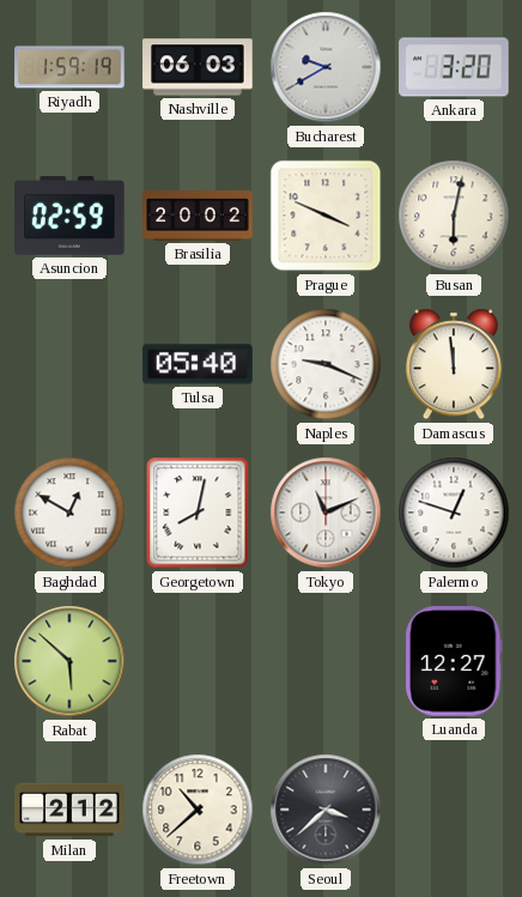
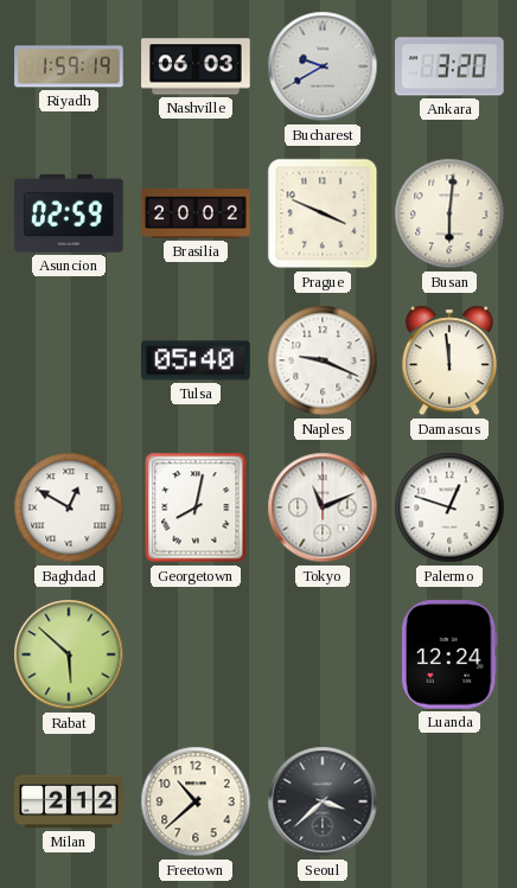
Busan: 6:02 -> 6:01 (449, 213)
Luanda: 12:27 -> 12:24 (449, 654)
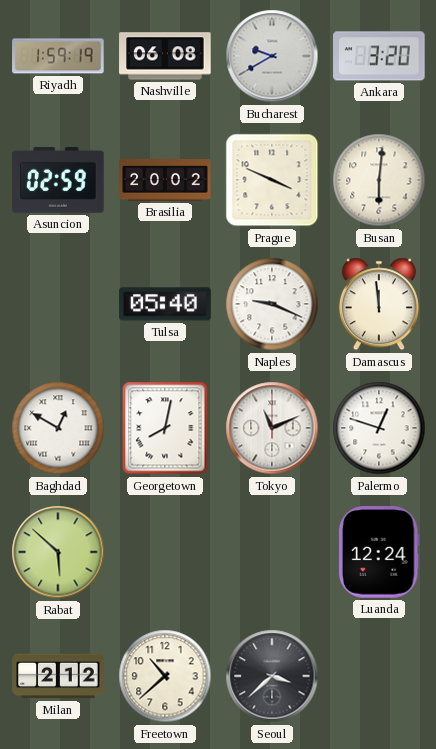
Nashville: 06:03 -> 06:08 (165, 56)
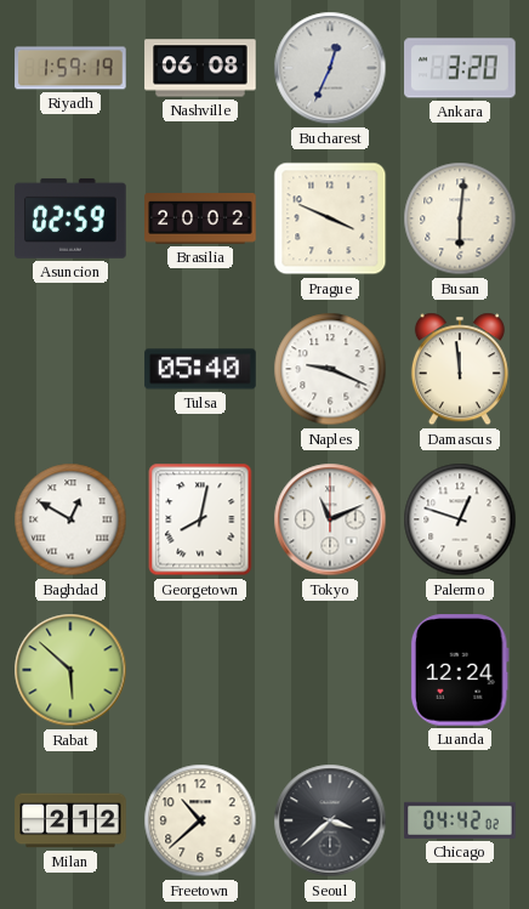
Bucharest: 9:40 -> 12:34 (330, 68)
Chicago: none -> 04:42 (460, 820)
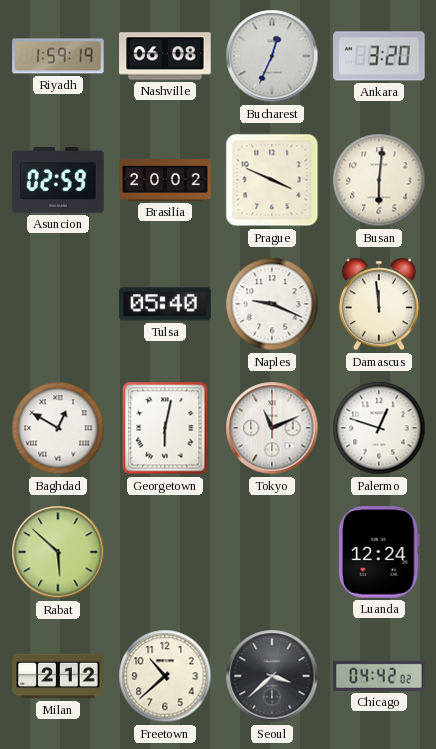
Georgetown: 8:02 -> 6:02 (165, 428)
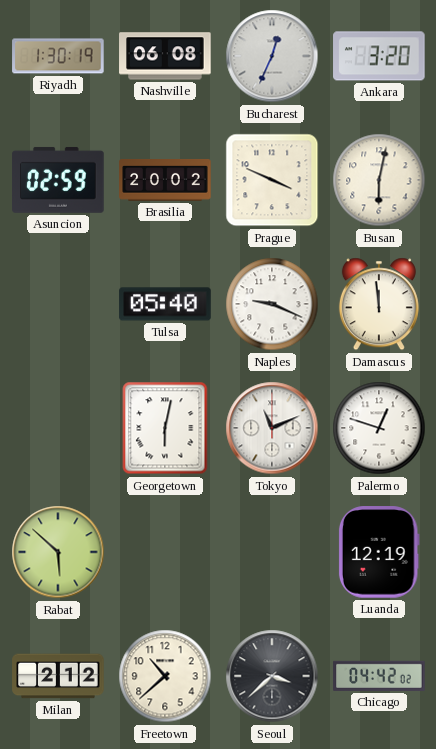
Riyadh: 1:59 -> 1:30 (58, 56)
Busan: 6:01 -> 6:02 (379, 180)
Baghdad: 12:50 -> none (58, 428)
Luanda: 12:24 -> 12:19 (379, 552)
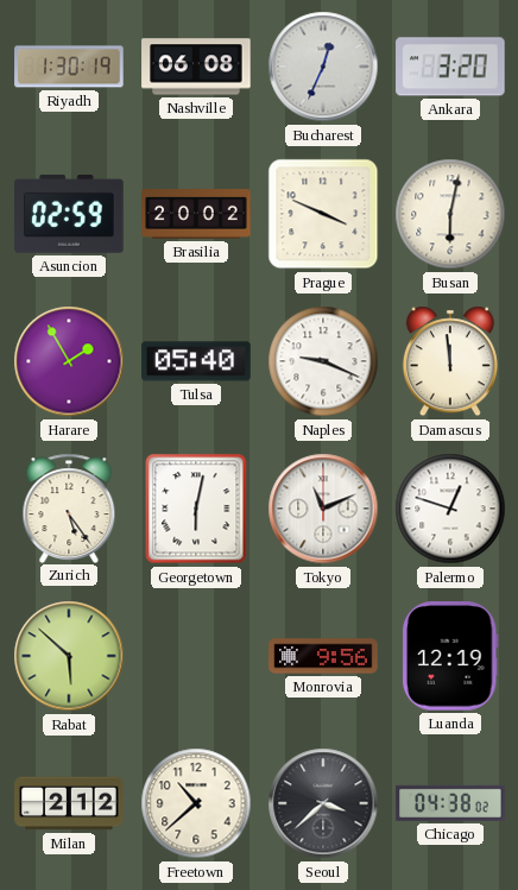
Harare: none -> 1:55 (69, 361)
Zurich: none -> 5:24 (69, 507)
Monrovia: none -> 9:56 (323, 656)
Chicago: 04:42 -> 04:38 (450, 803)
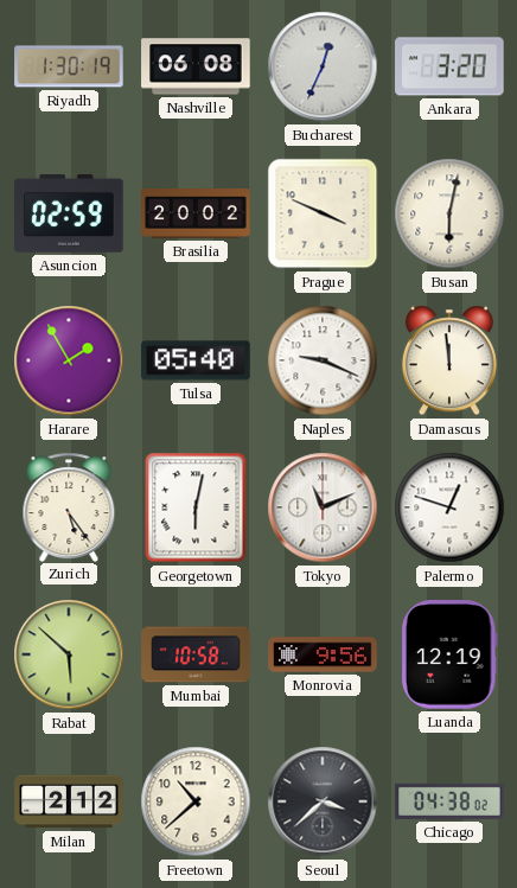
Mumbai: none -> 10:58 (196, 654)
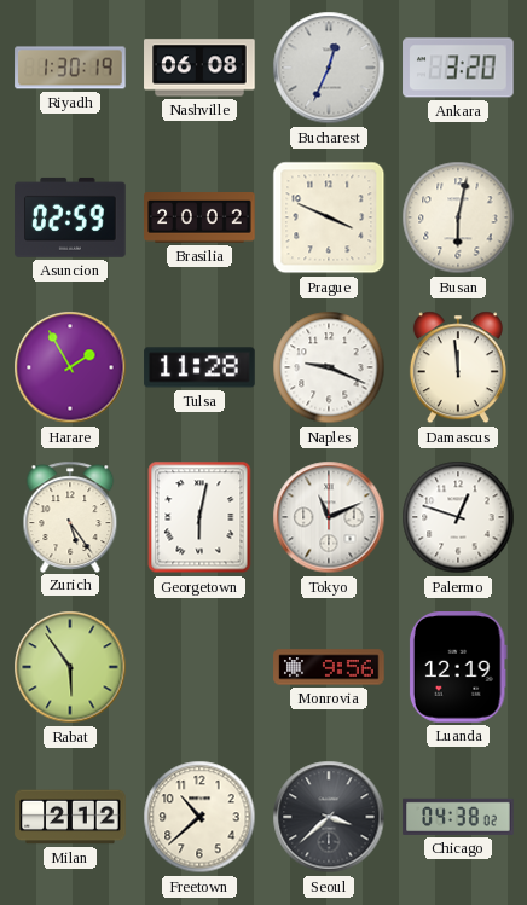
Tulsa: 05:40 -> 11:28 (199, 367)
Rabat: 5:52 -> 5:54 (70, 667)
Mumbai: 10:58 -> none (196, 654)
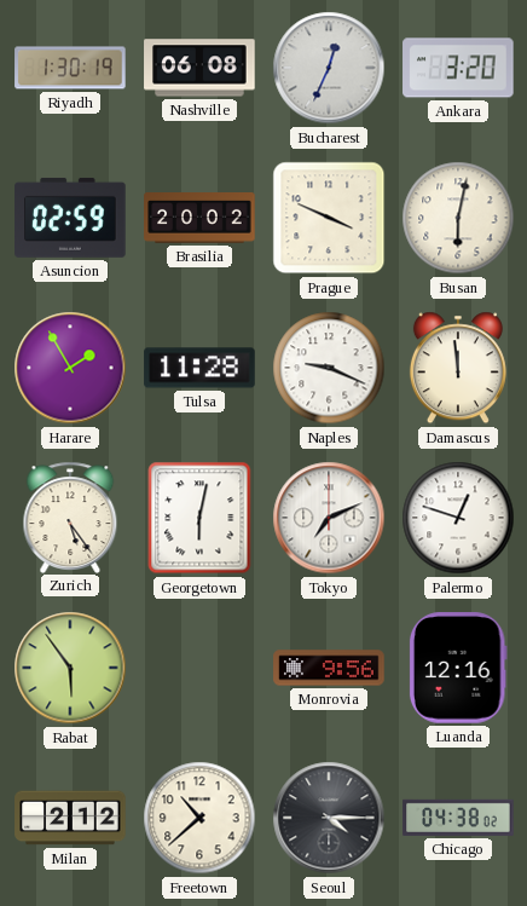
Tokyo: 11:11 -> 7:11 (329, 518)
Luanda: 12:19 -> 12:16 (458, 668)
Seoul: 3:38 -> 4:15 (329, 818)
